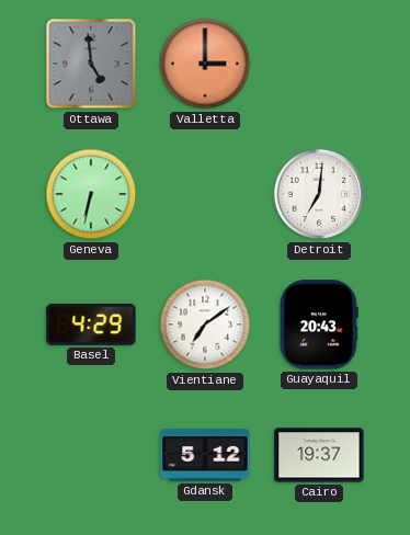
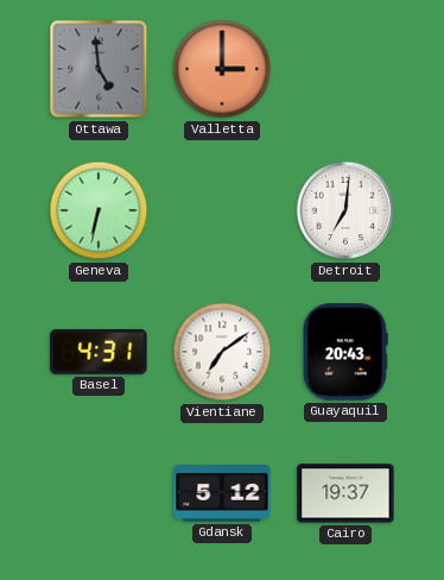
Basel: 4:29 -> 4:31 (99, 352)
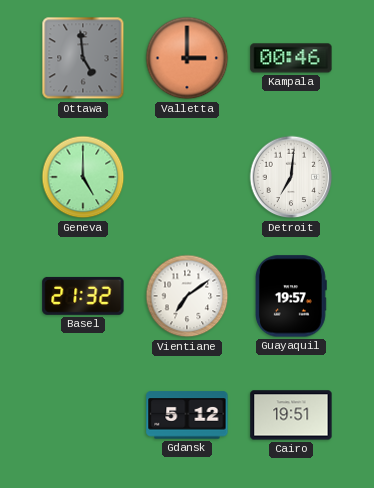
Kampala: none -> 00:46 (291, 58)
Geneva: 6:32 -> 5:00 (83, 177)
Basel: 4:31 -> 21:32 (83, 296)
Guayaquil: 20:43 -> 19:57 (292, 296)
Cairo: 19:37 -> 19:51 (291, 415)
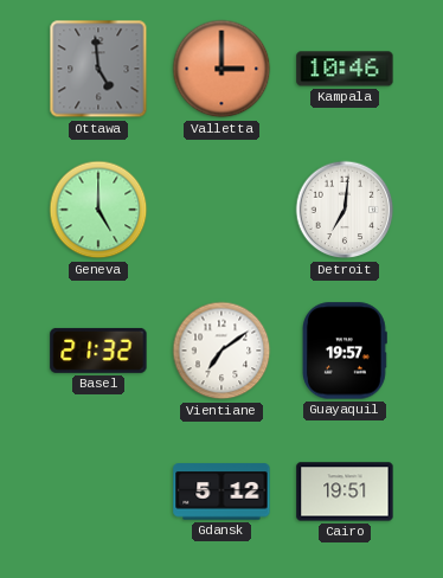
Kampala: 00:46 -> 10:46 (345, 69)
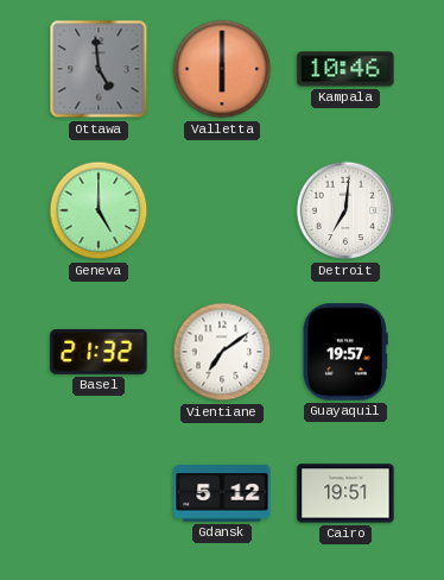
Valletta: 3:00 -> 6:00 (222, 69)
